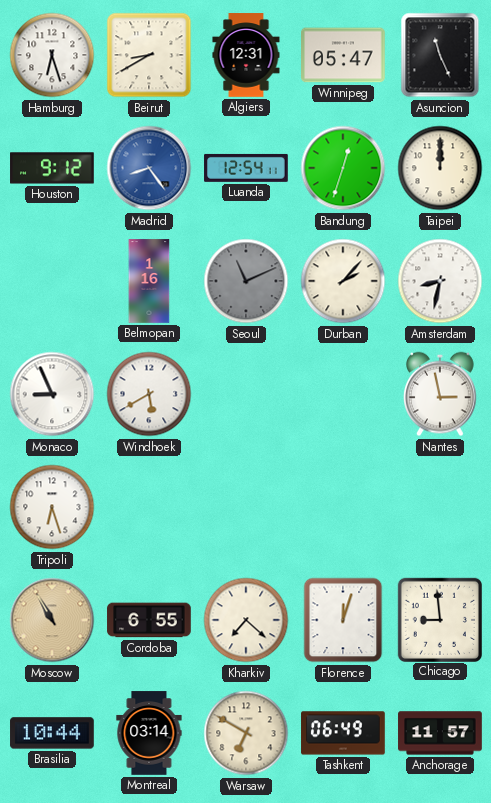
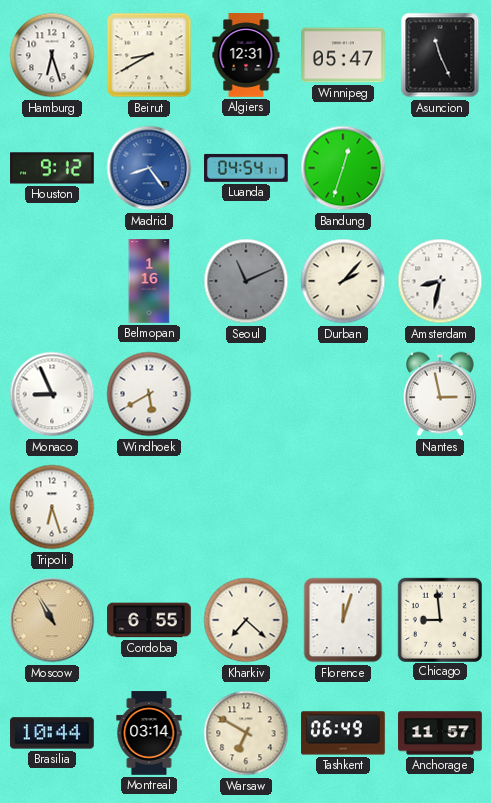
Luanda: 12:54 -> 04:54 (246, 168)
Taipei: 12:00 -> none (440, 168)
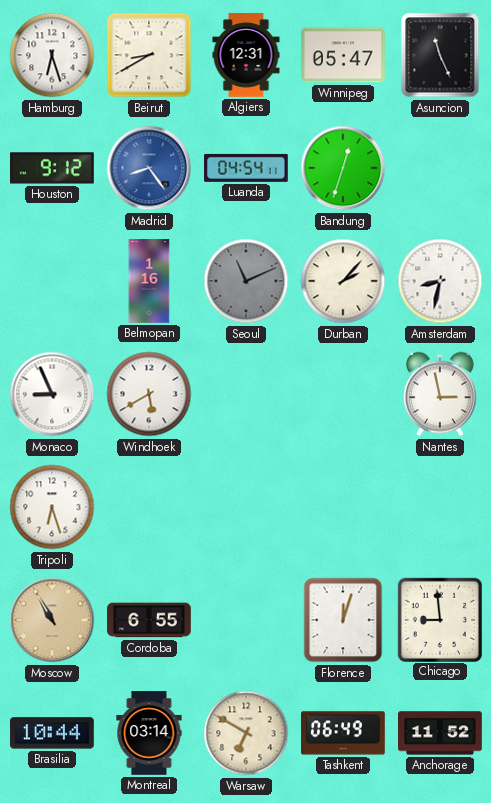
Kharkiv: 7:22 -> none (246, 620)
Anchorage: 11:57 -> 11:52 (440, 733)
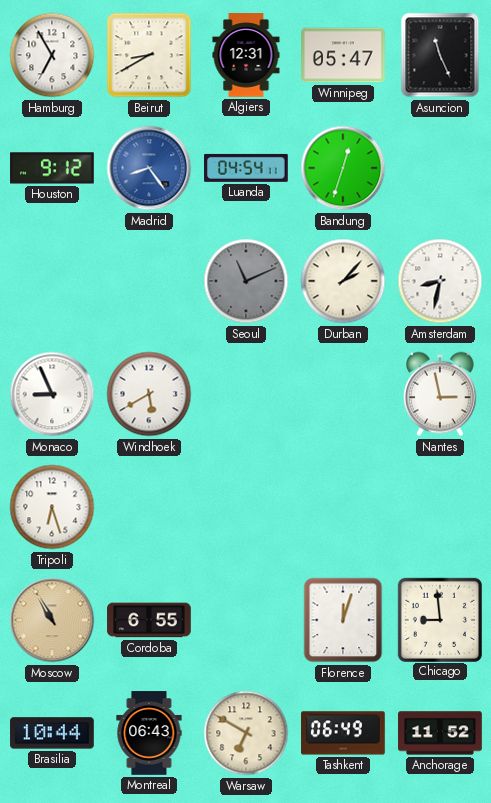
Hamburg: 6:27 -> 6:55 (52, 55)
Belmopan: 1:16 -> none (149, 281)
Montreal: 03:14 -> 06:43 (149, 733)
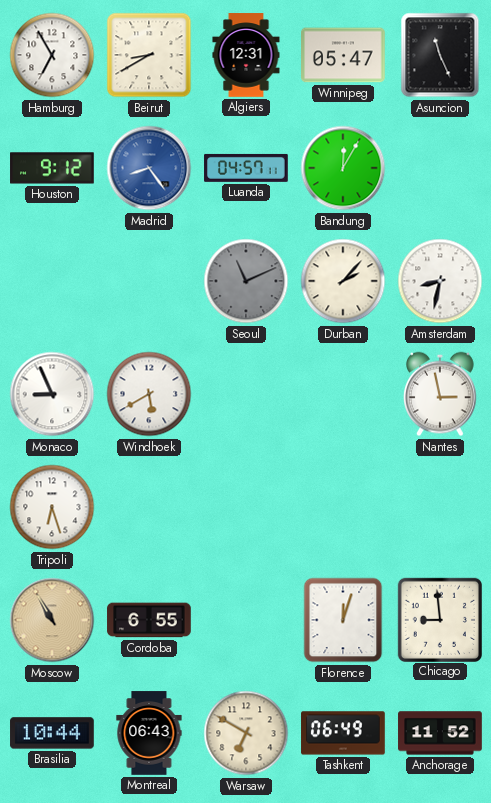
Luanda: 04:54 -> 04:57 (246, 168)
Bandung: 12:33 -> 12:05 (343, 168)
